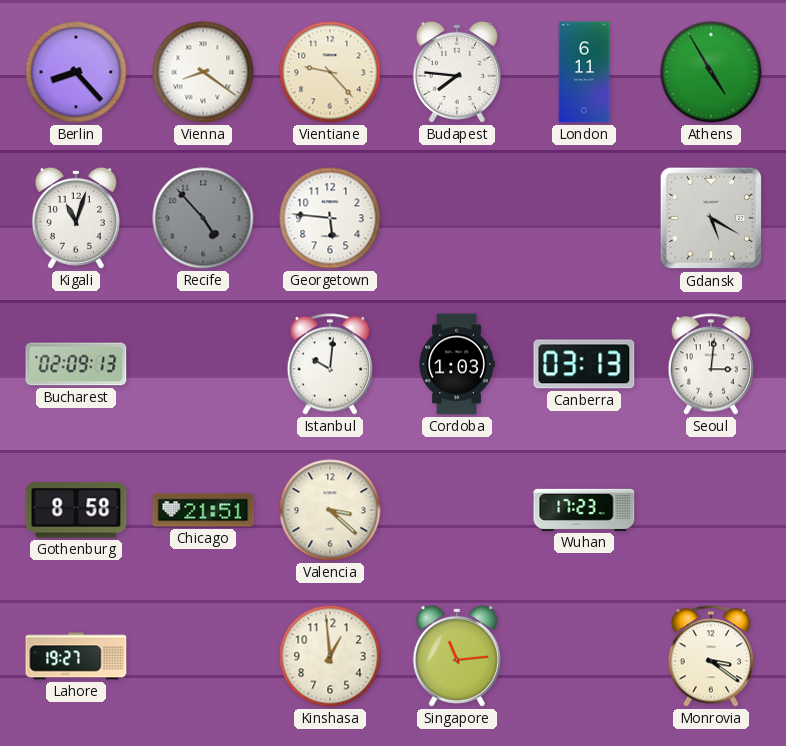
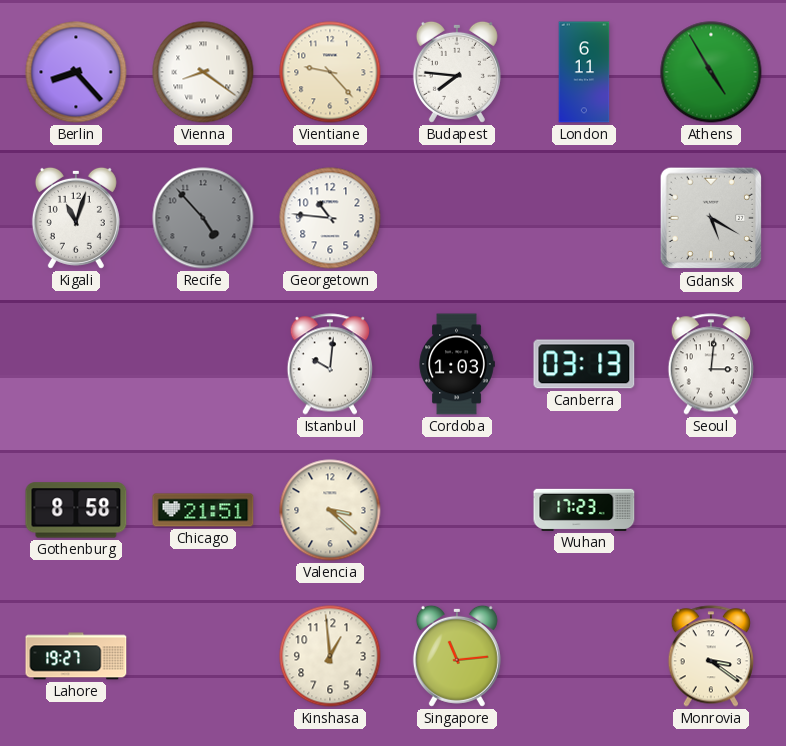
Georgetown: 5:46 -> 10:46 (330, 218)
Bucharest: 02:09 -> none (76, 364)
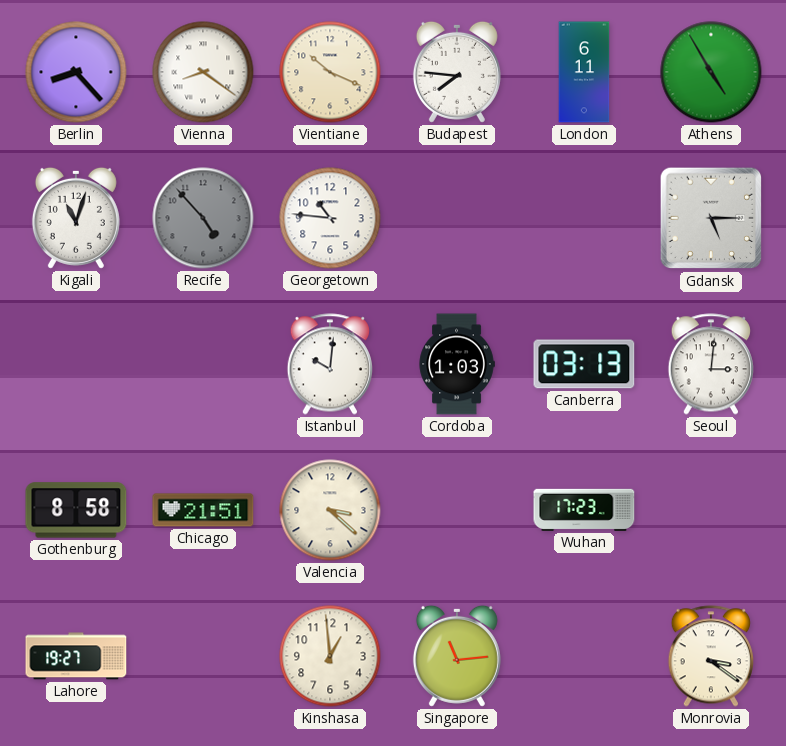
Vientiane: 9:23 -> 10:19 (330, 72)
Gdansk: 5:20 -> 5:15 (711, 218)
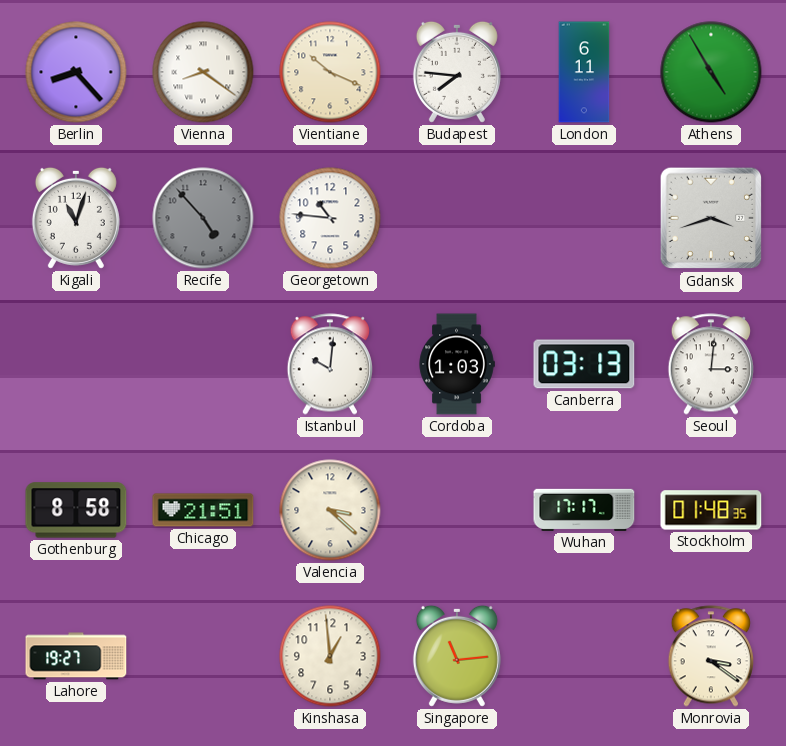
Gdansk: 5:15 -> 3:42 (711, 218)
Wuhan: 17:23 -> 17:17 (584, 510)
Stockholm: none -> 01:48 (711, 510)
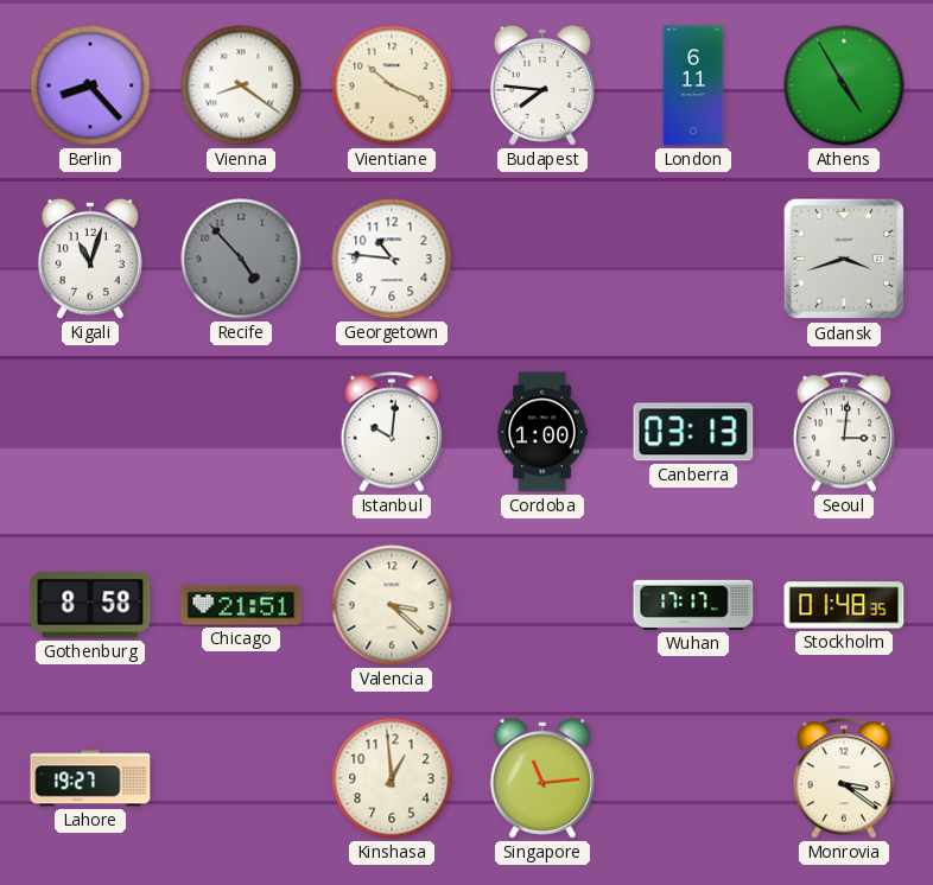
Cordoba: 1:03 -> 1:00 (542, 432)
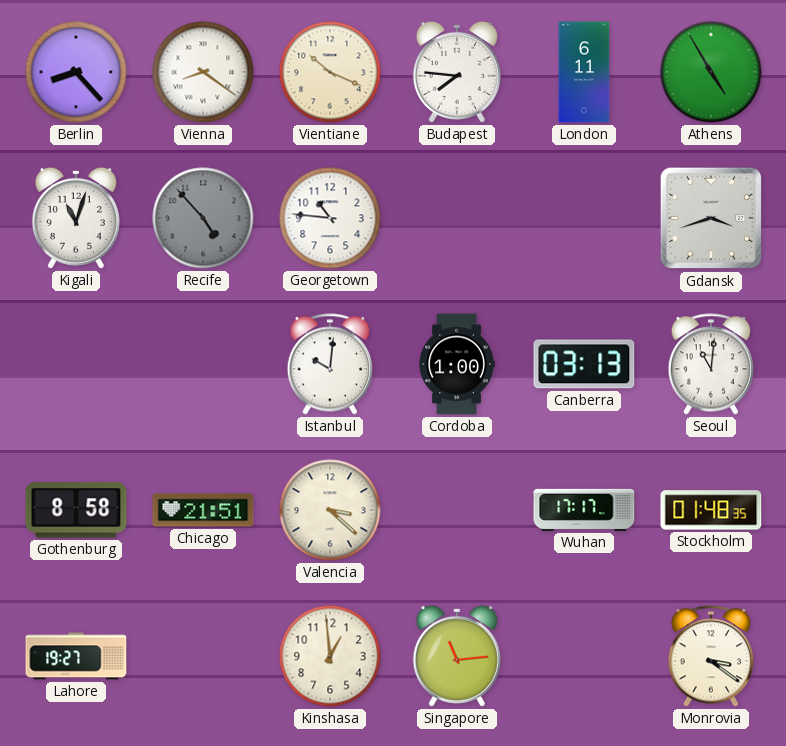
Seoul: 3:01 -> 11:01 (710, 364)
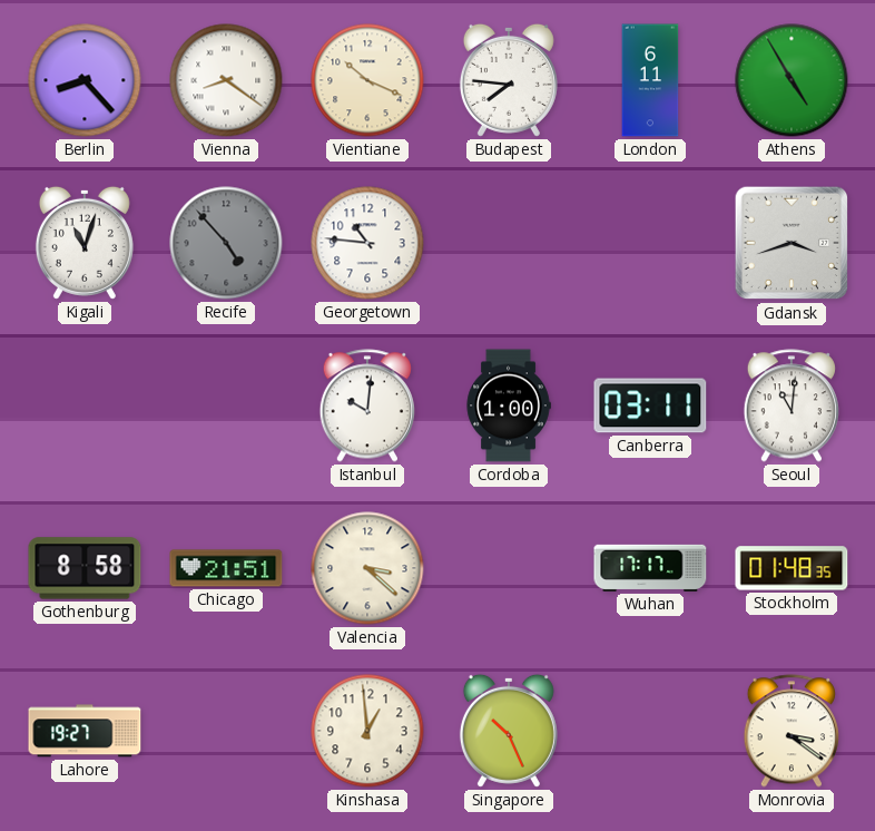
Canberra: 03:13 -> 03:11 (650, 405)
Singapore: 11:14 -> 10:26 (509, 731)
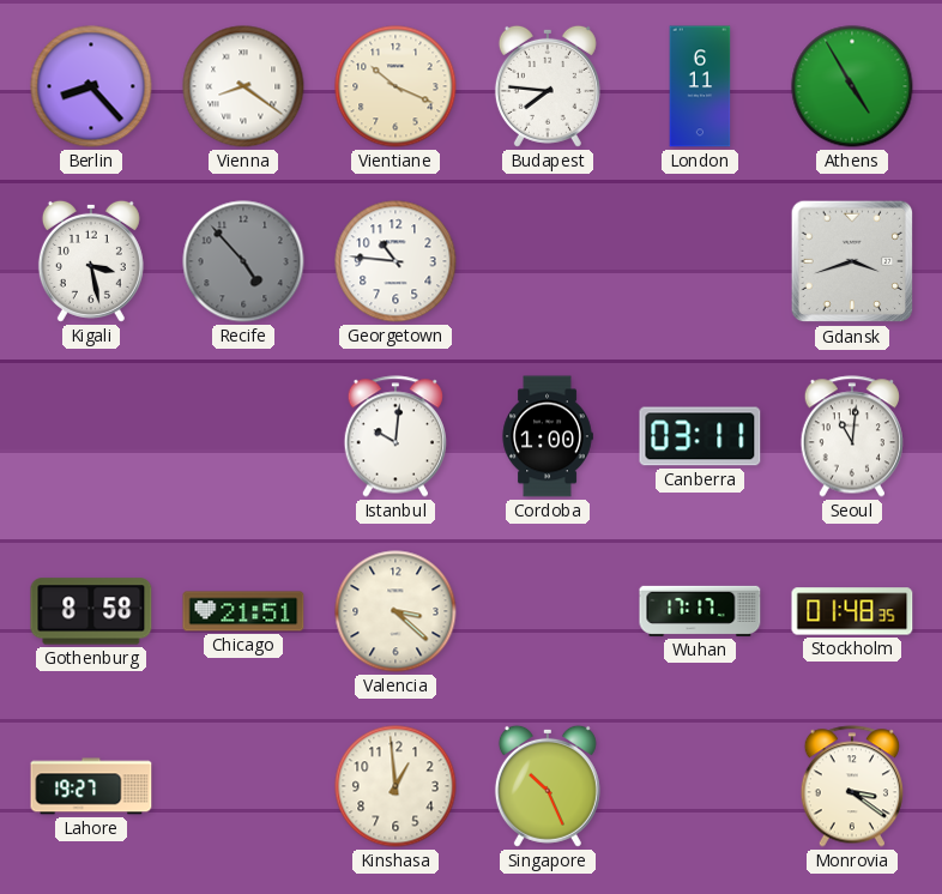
Kigali: 11:03 -> 3:28 (91, 261)
